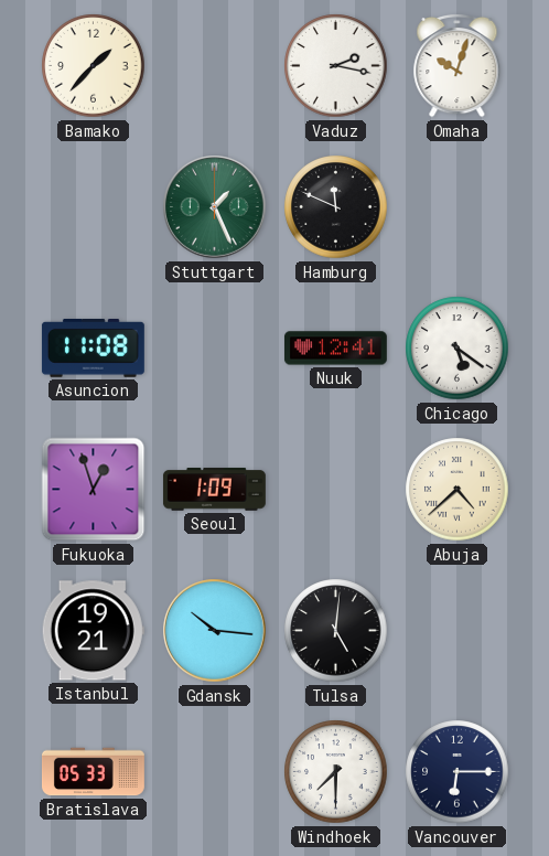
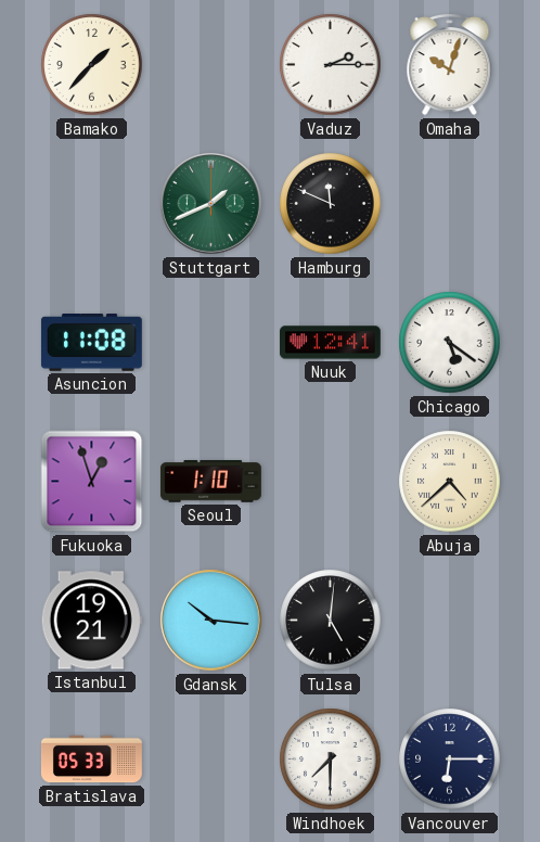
Vaduz: 2:17 -> 2:15 (331, 65)
Stuttgart: 1:26 -> 1:41 (211, 204)
Seoul: 1:09 -> 1:10 (210, 482)
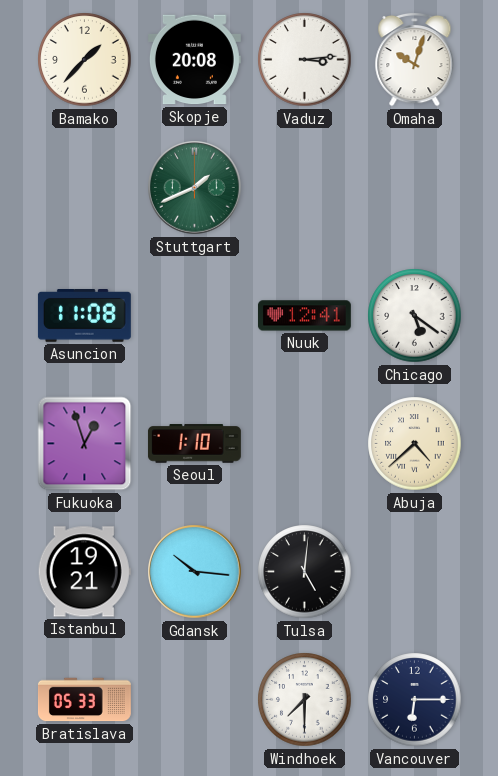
Skopje: none -> 20:08 (194, 60)
Vaduz: 2:15 -> 3:14 (305, 60)
Hamburg: 11:49 -> none (331, 204)
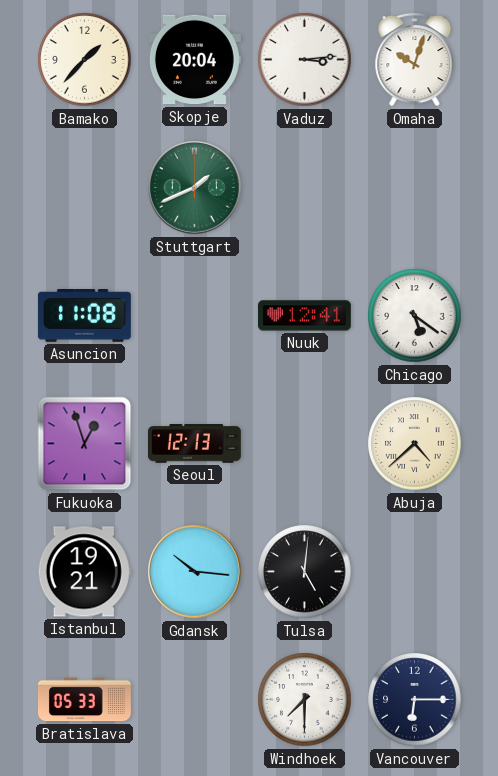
Skopje: 20:08 -> 20:04 (194, 60)
Seoul: 1:10 -> 12:13 (194, 444)
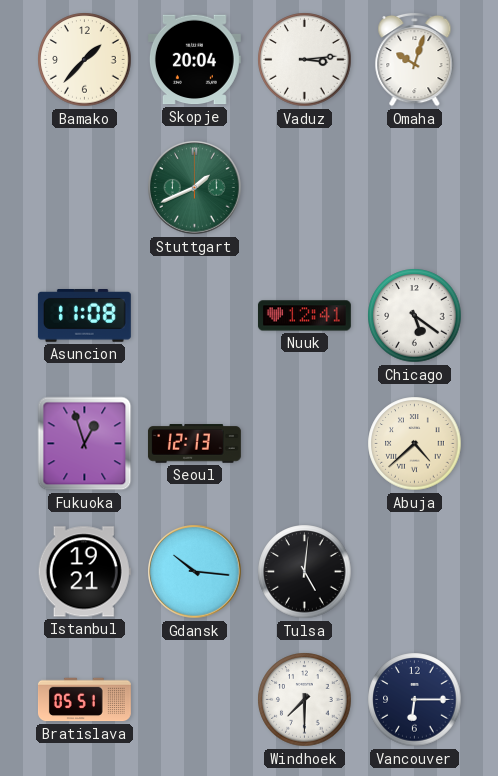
Bratislava: 05:33 -> 05:51 (84, 700)
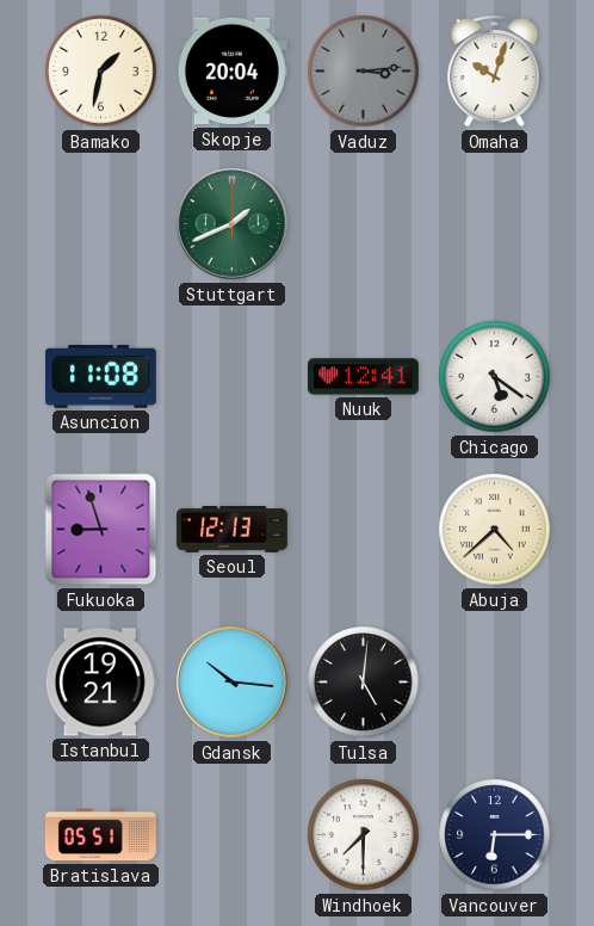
Bamako: 1:37 -> 1:32 (101, 72)
Vaduz dial: white -> grey (364, 72)
Fukuoka: 12:57 -> 8:57 (101, 530)
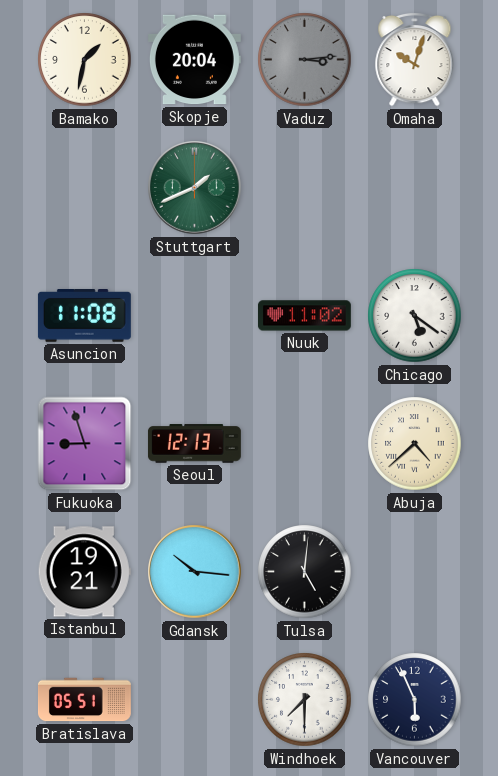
Nuuk: 12:41 -> 11:02 (304, 316)
Vancouver: 6:15 -> 5:56 (415, 700)
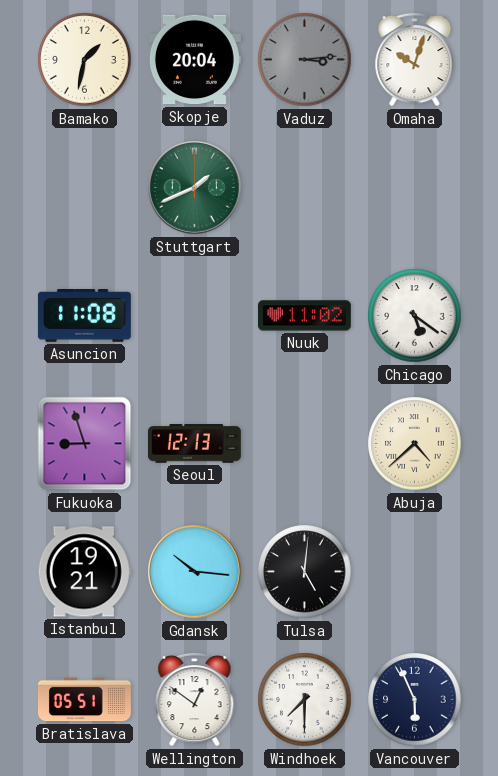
Wellington: none -> 12:51 (195, 699)
